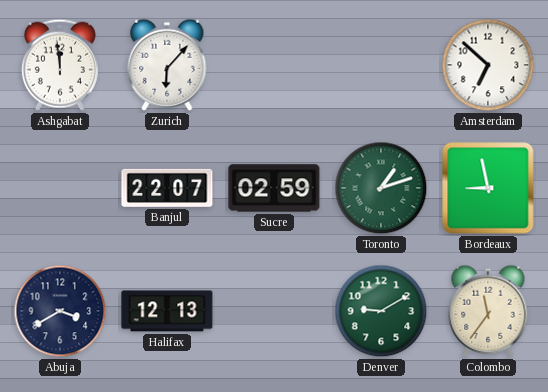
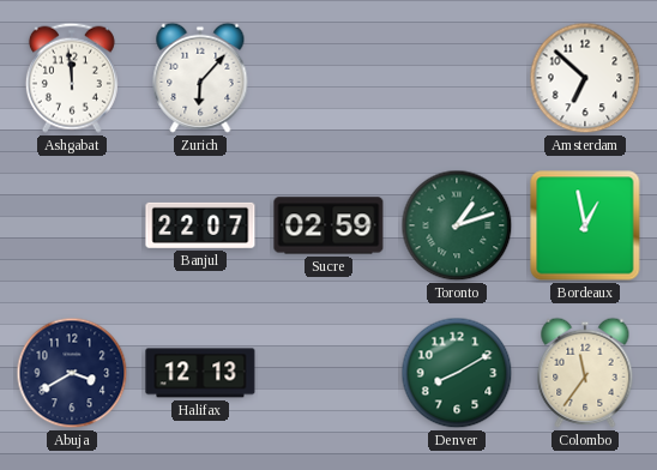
Bordeaux: 8:58 -> 12:58 (585, 225)
Denver: 9:10 -> 8:10 (457, 373)
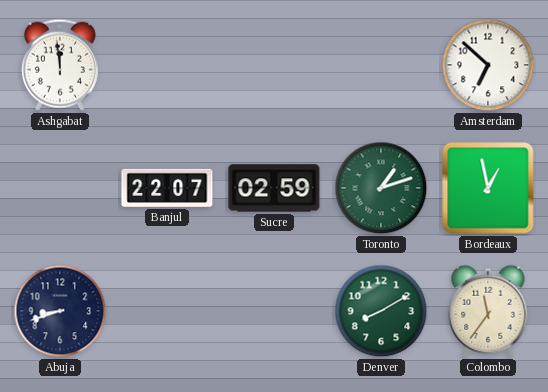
Zurich: 6:07 -> none (200, 78)
Abuja: 3:40 -> 8:42 (60, 311)
Halifax: 12:13 -> none (200, 373)
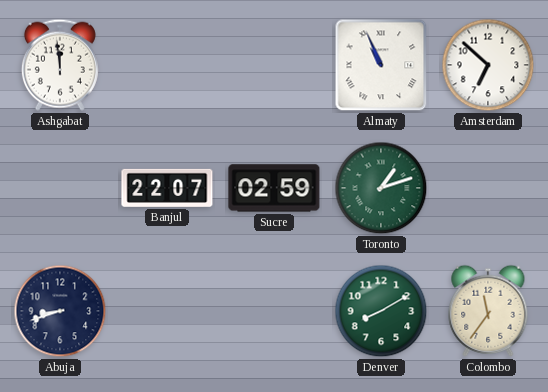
Almaty: none -> 10:56 (381, 65)
Bordeaux: 12:58 -> none (488, 188)
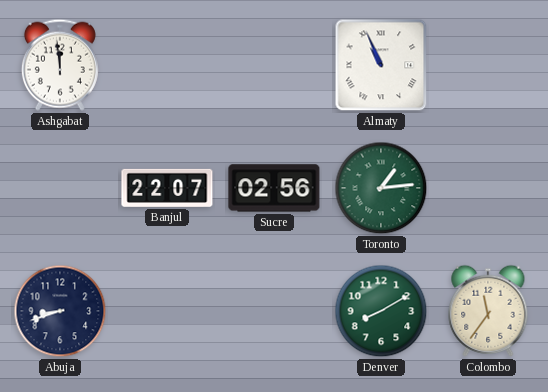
Amsterdam: 6:52 -> none (488, 65)
Sucre: 02:59 -> 02:56 (274, 188)
Toronto: 1:12 -> 1:14 (381, 188)
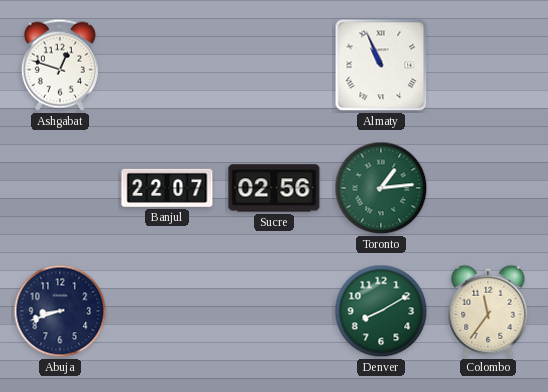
Ashgabat: 11:59 -> 12:48 (60, 65)
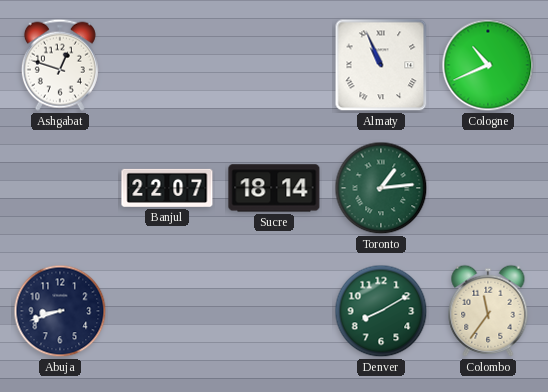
Cologne: none -> 10:41 (488, 65)
Sucre: 02:56 -> 18:14 (274, 188)
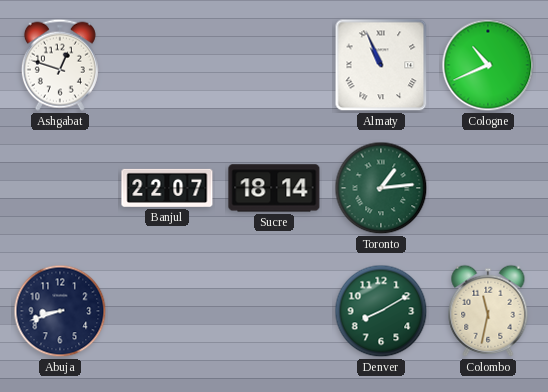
Colombo: 11:36 -> 11:32 (488, 311)
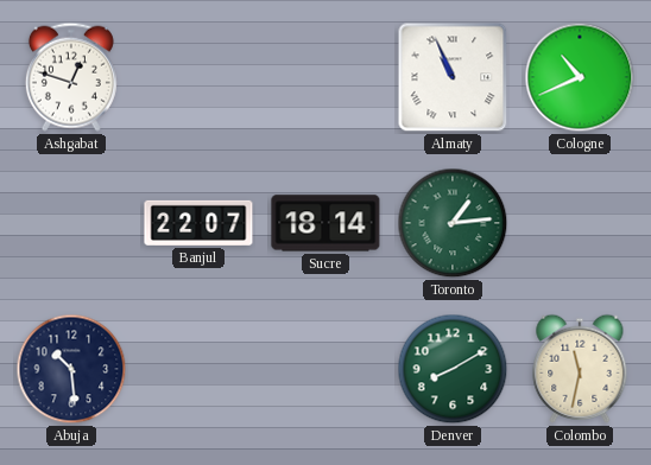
Abuja: 8:42 -> 10:29 (71, 369)
